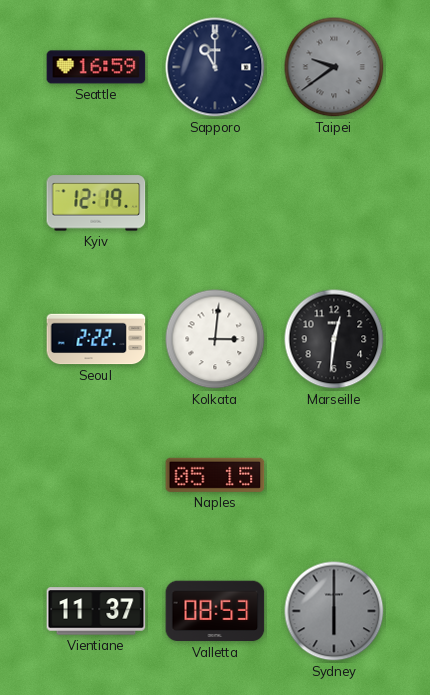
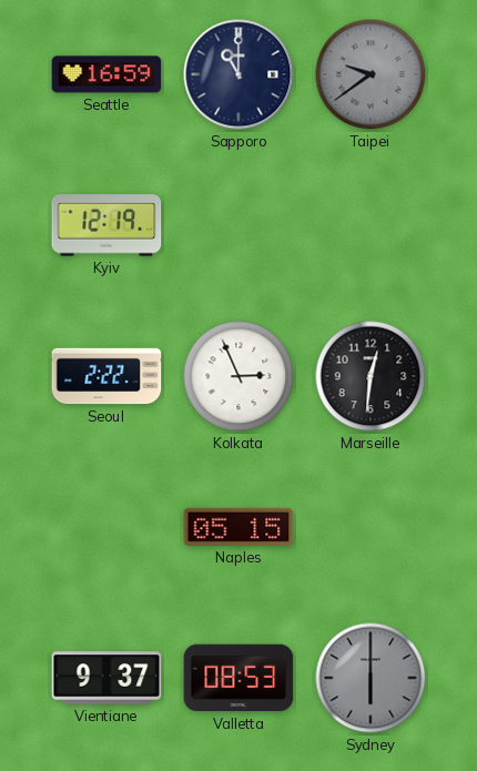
Kolkata: 3:01 -> 2:56 (238, 376)
Vientiane: 11:37 -> 9:37 (106, 678)
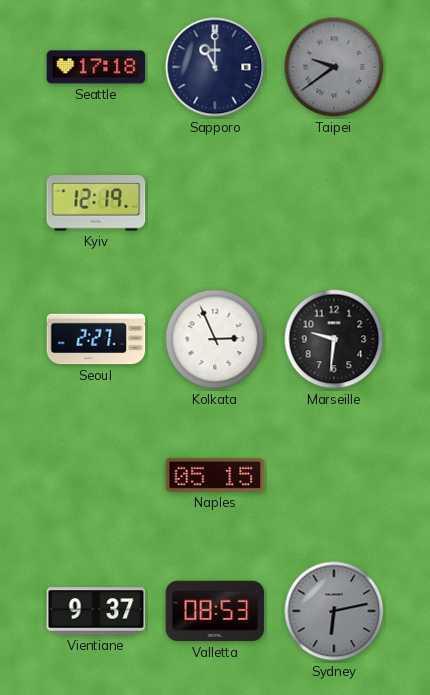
Seattle: 16:59 -> 17:18 (96, 67)
Seoul: 2:22 -> 2:27 (96, 339)
Marseille: 12:31 -> 9:31 (334, 339)
Sydney: 6:00 -> 6:13 (334, 611)
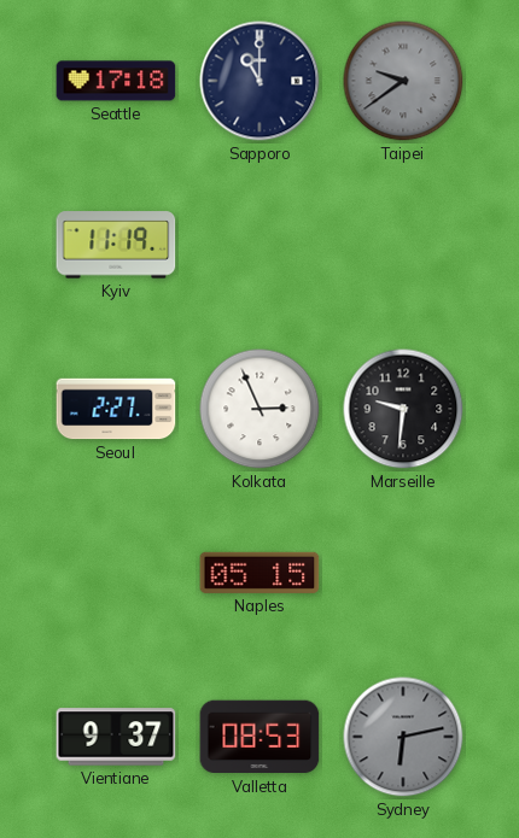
Kyiv: 12:19 -> 11:19 (116, 245)
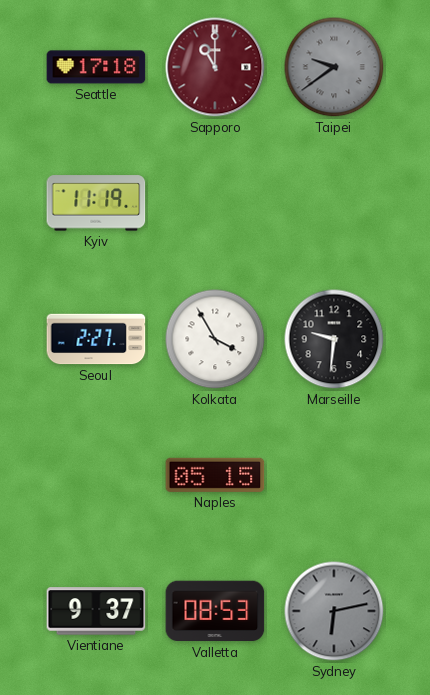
Sapporo dial: navy -> burgundy (215, 67)
Kolkata: 2:56 -> 3:55 (215, 339)
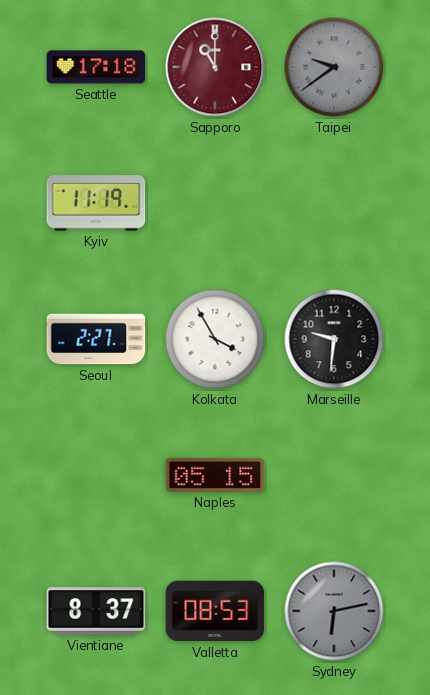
Vientiane: 9:37 -> 8:37 (96, 611)
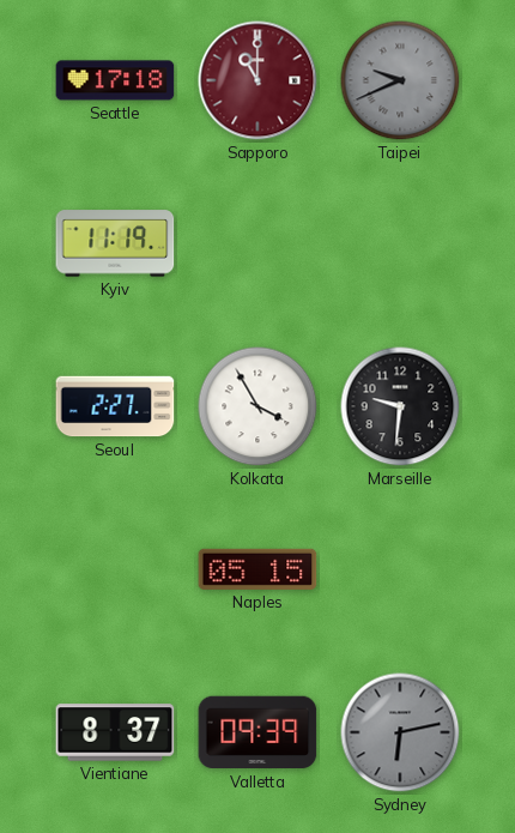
Taipei: 9:39 -> 9:41 (400, 80)
Valletta: 08:53 -> 09:39 (257, 732)
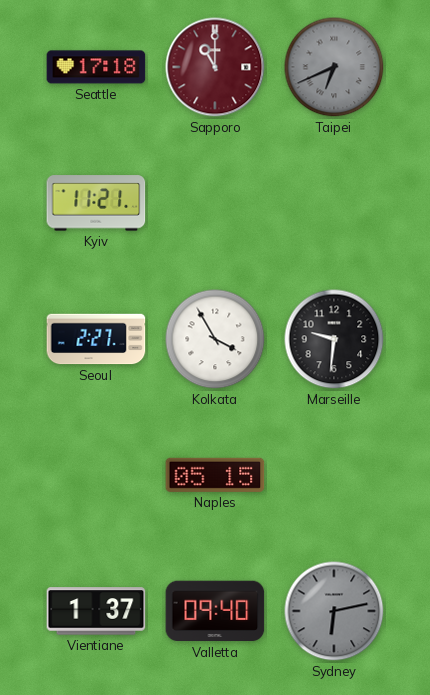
Taipei: 9:41 -> 6:41 (334, 67)
Kyiv: 11:19 -> 11:21 (96, 203)
Vientiane: 8:37 -> 1:37 (96, 611)
Valletta: 09:39 -> 09:40 (215, 611)
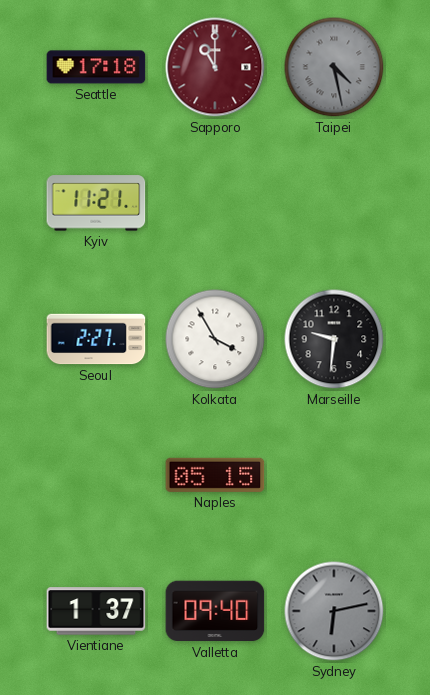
Taipei: 6:41 -> 4:28 (334, 67)
